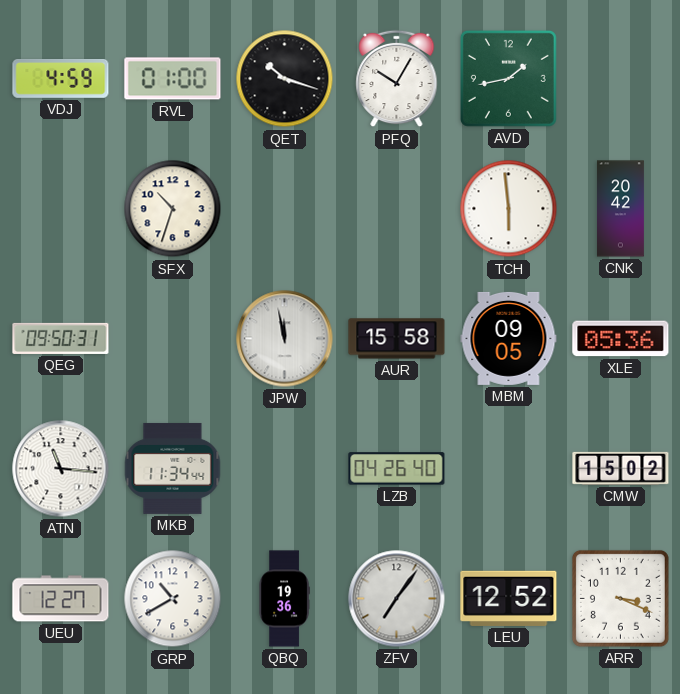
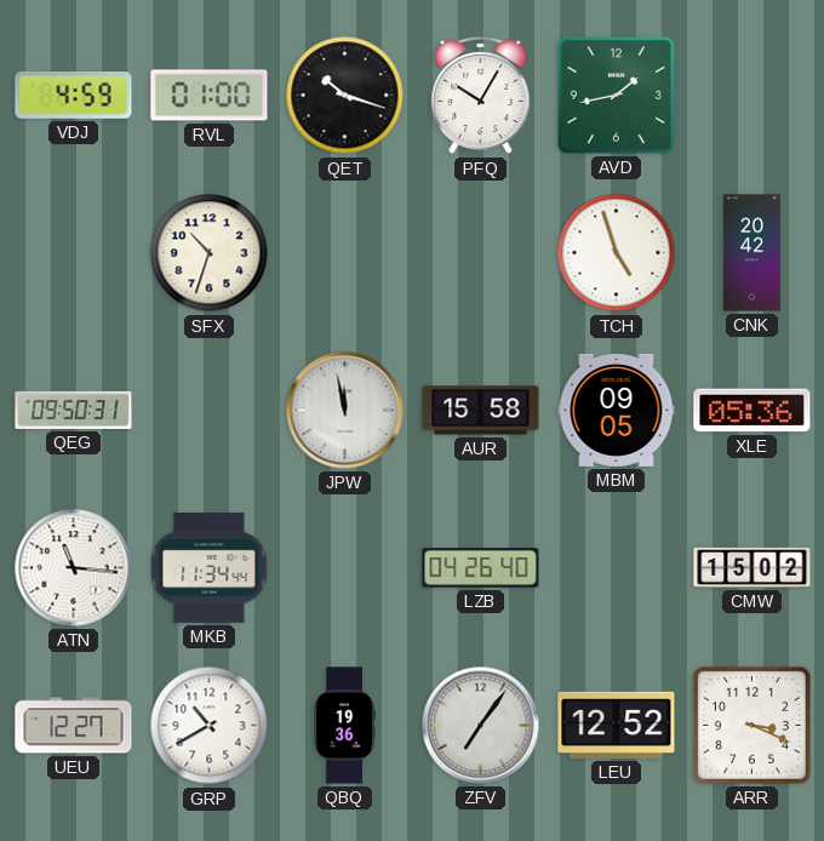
TCH: 5:59 -> 4:57 (617, 253)
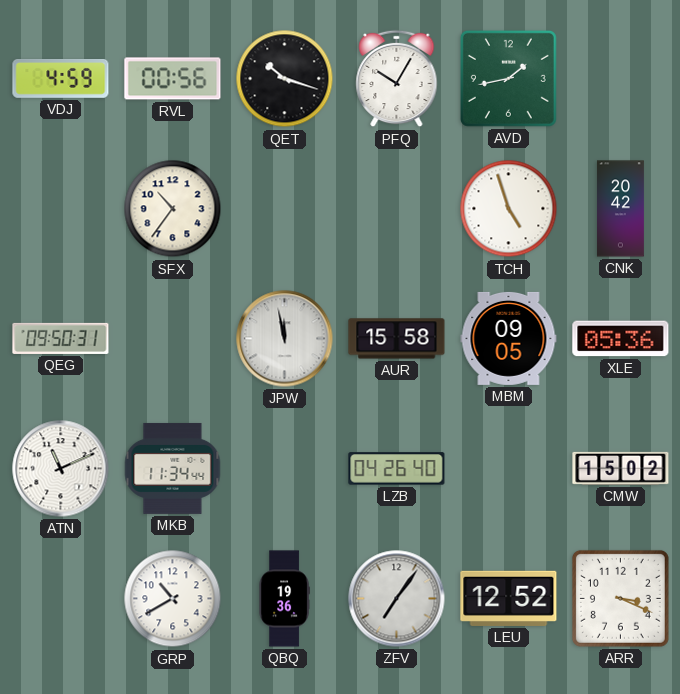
RVL: 01:00 -> 00:56 (173, 79)
SFX: 10:33 -> 10:36 (173, 209)
ATN: 11:16 -> 11:11 (61, 469)
UEU: 12:27 -> none (74, 726)
